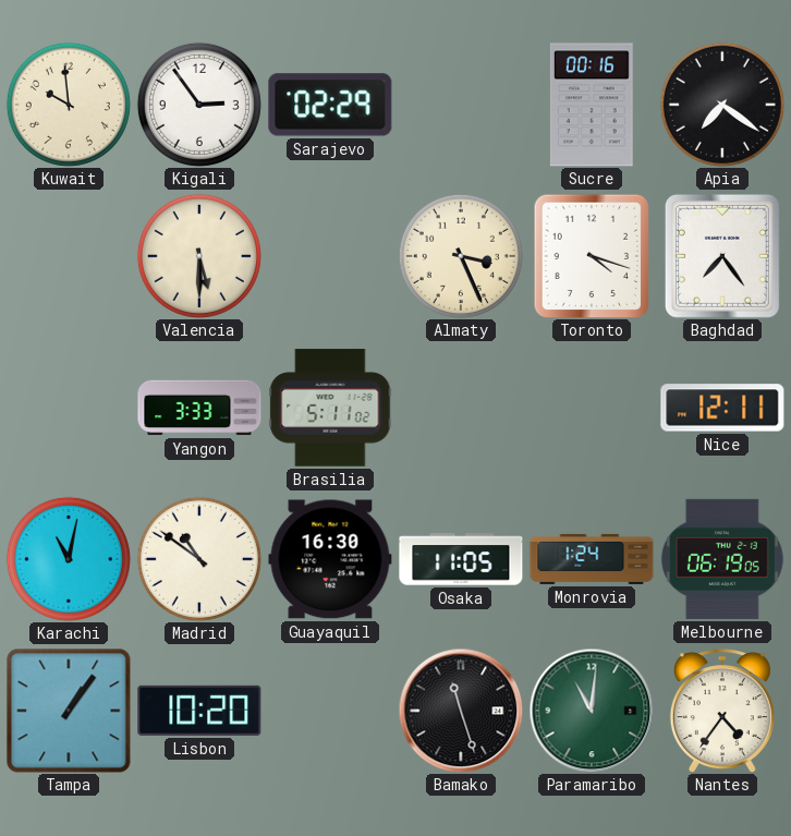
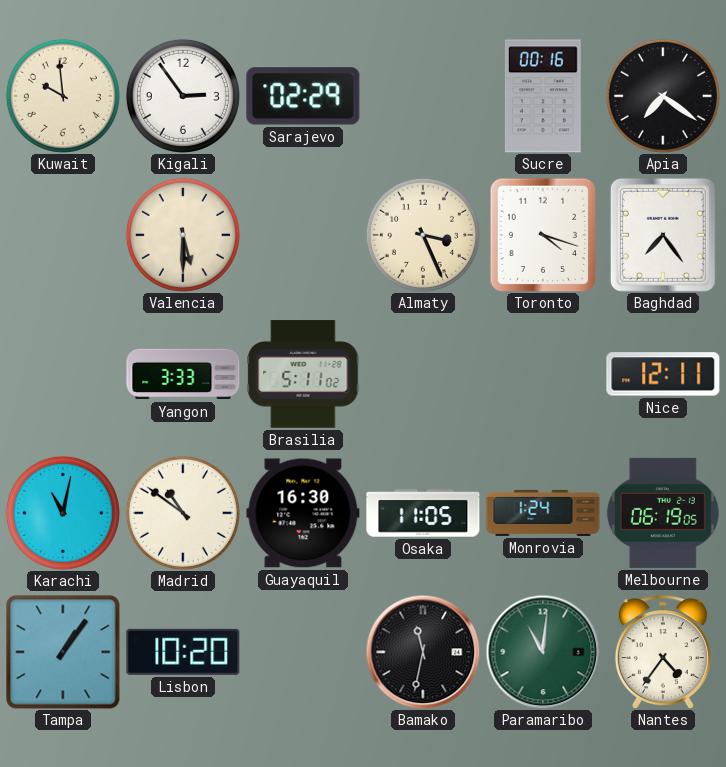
Bamako: 11:27 -> 11:32 (423, 652)
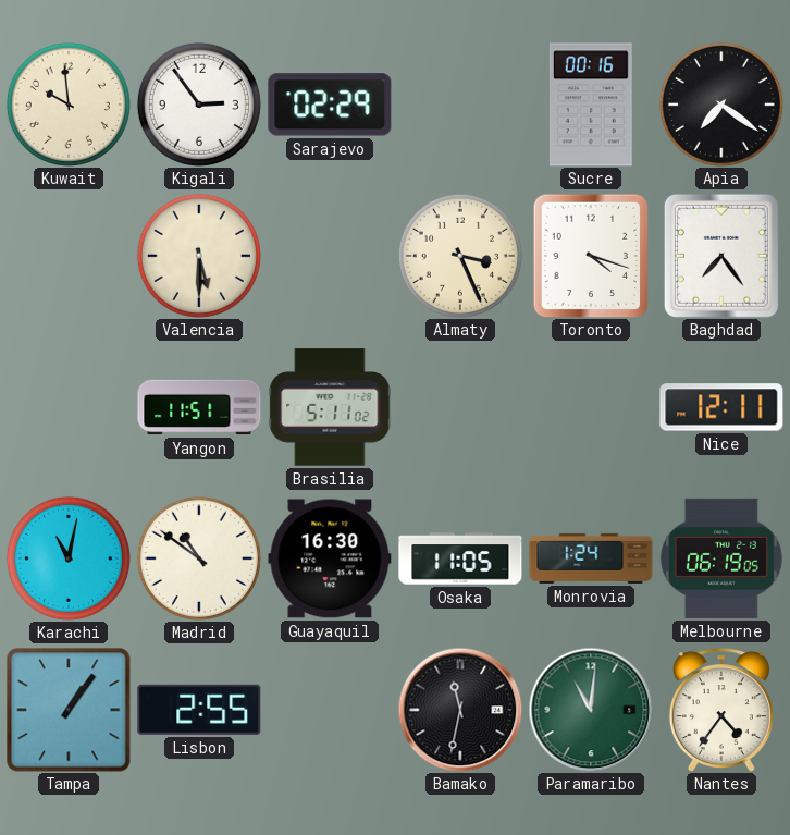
Yangon: 3:33 -> 11:51 (199, 407)
Lisbon: 10:20 -> 2:55 (199, 710)
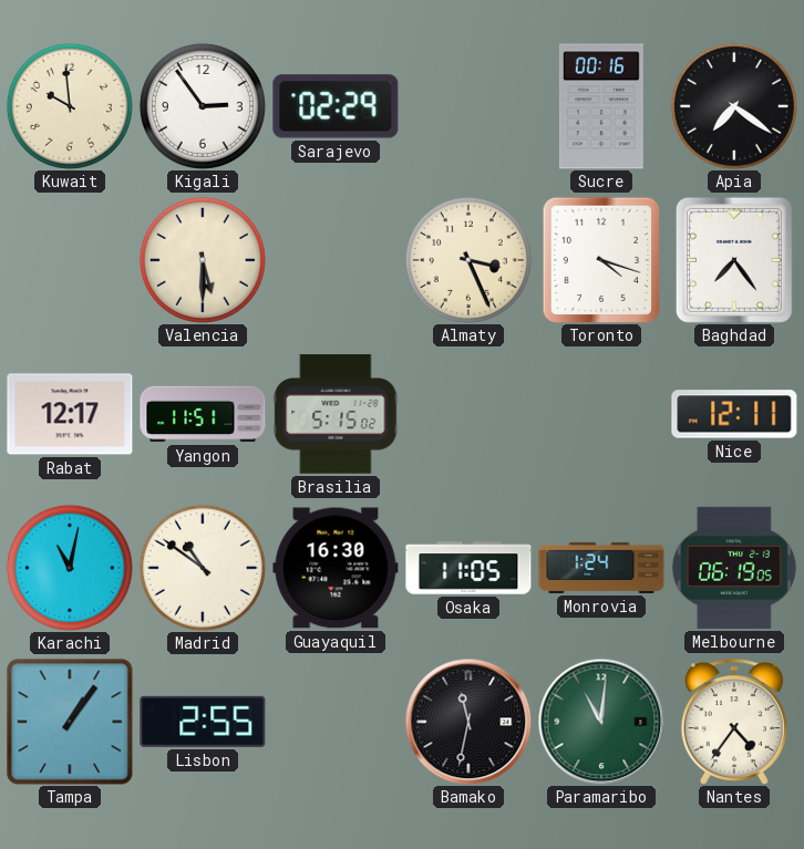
Rabat: none -> 12:17 (70, 414)
Brasilia: 5:11 -> 5:15 (336, 414)
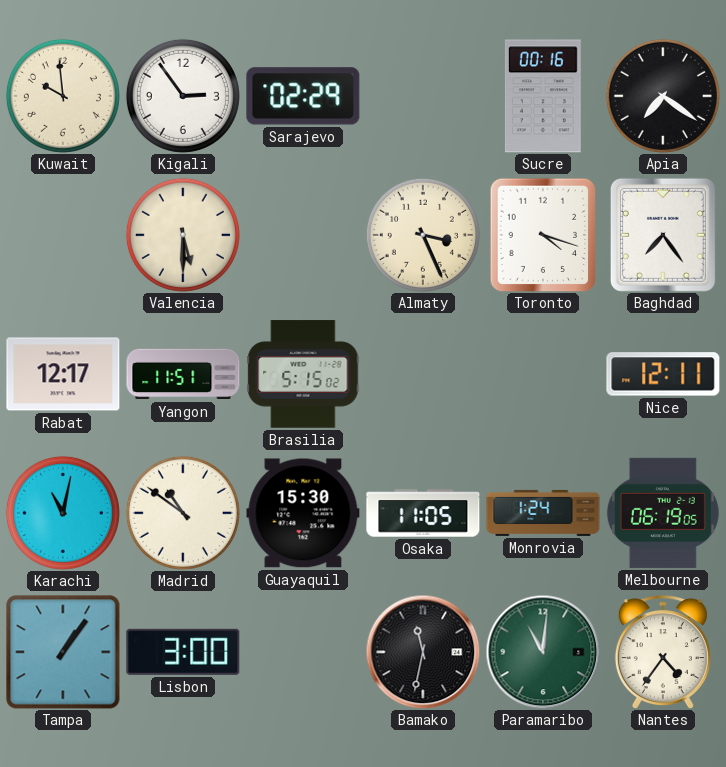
Guayaquil: 16:30 -> 15:30 (303, 513)
Lisbon: 2:55 -> 3:00 (183, 652)
